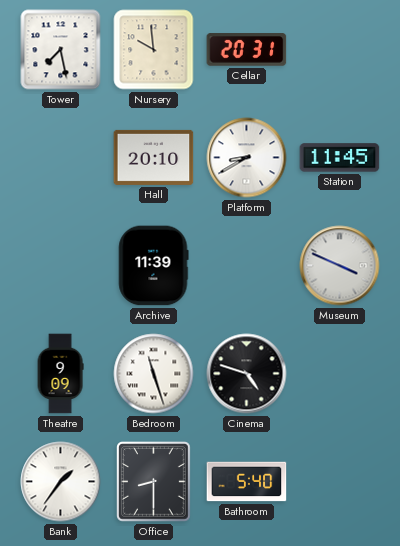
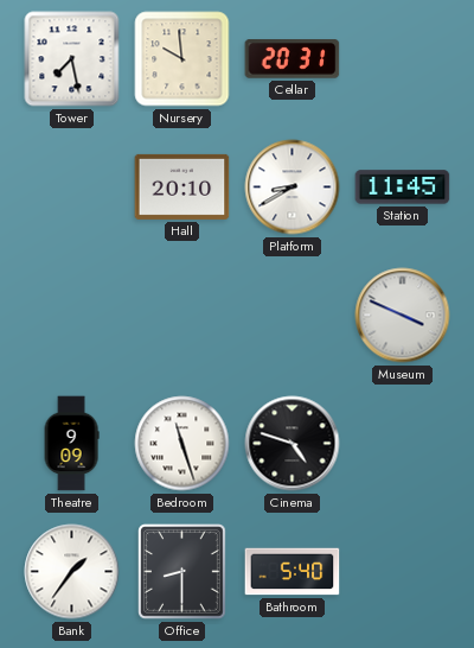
Archive: 11:39 -> none (153, 266)
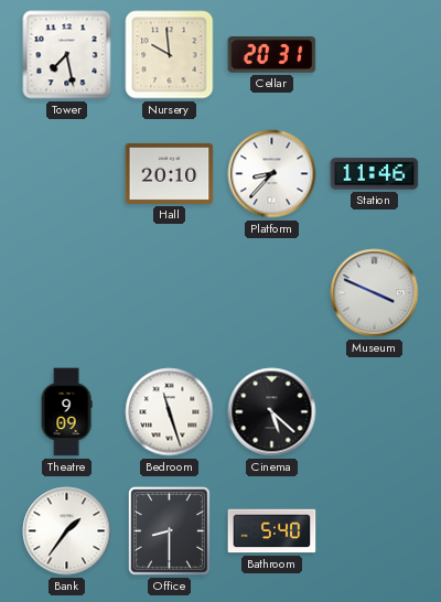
Platform: 8:40 -> 8:37 (272, 174)
Station: 11:45 -> 11:46 (375, 174)
Cinema: 4:48 -> 5:22 (272, 412)
